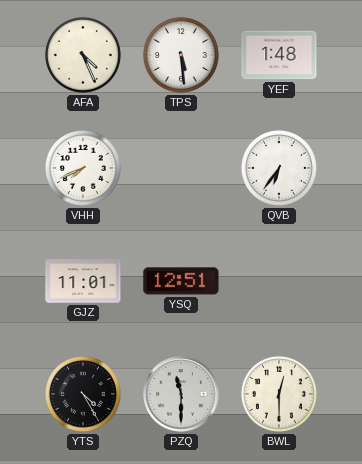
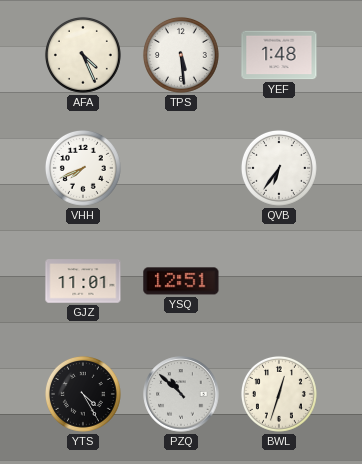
PZQ: 11:30 -> 10:52 (181, 394)
BWL: 12:30 -> 12:33 (279, 394)
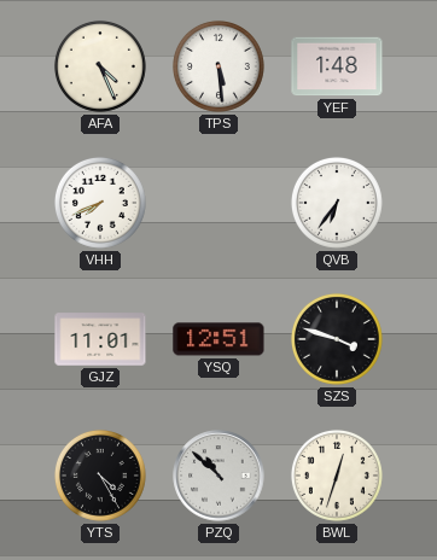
SZS: none -> 3:48 (337, 339)
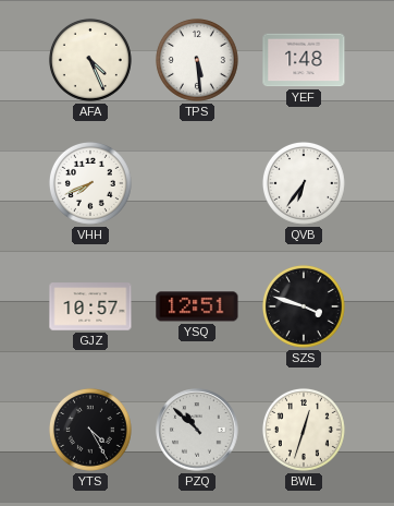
GJZ: 11:01 -> 10:57 (90, 306)
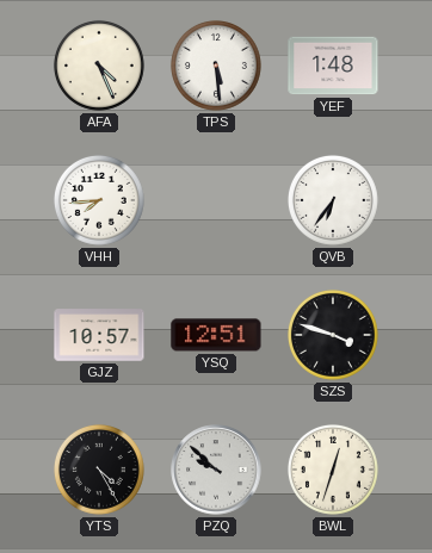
VHH: 7:41 -> 7:44 (99, 200)
PZQ: 10:52 -> 9:52 (216, 470)
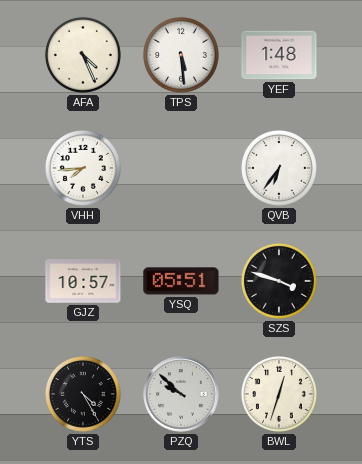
YSQ: 12:51 -> 05:51 (181, 281)
